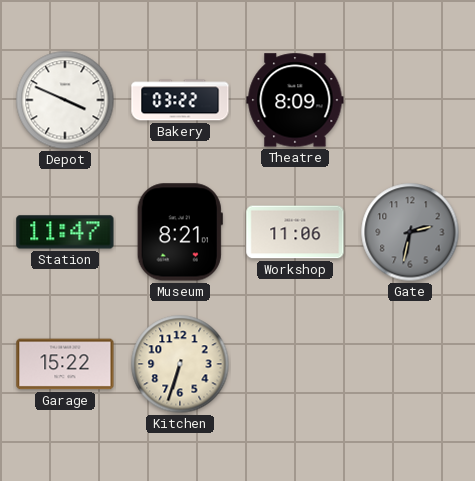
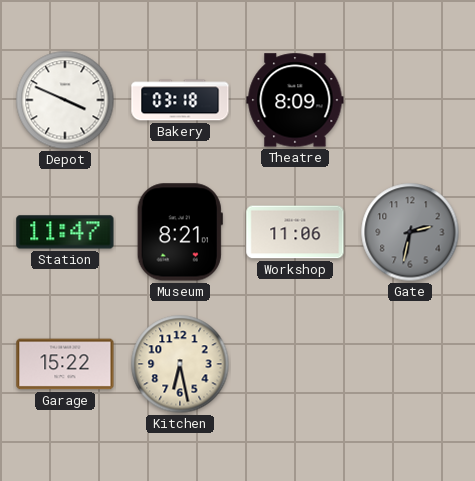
Bakery: 03:22 -> 03:18 (180, 100)
Kitchen: 6:33 -> 6:28 (180, 364)
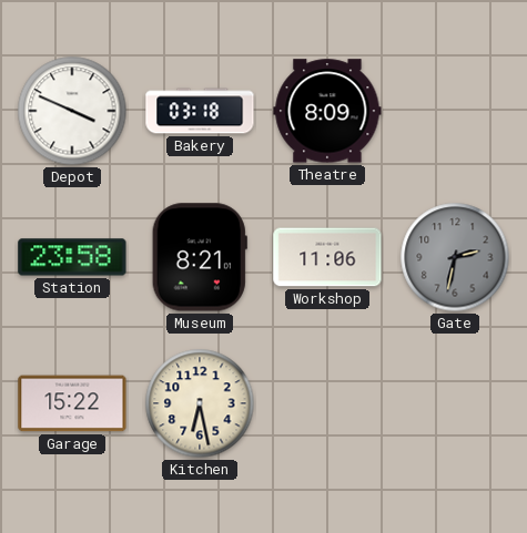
Station: 11:47 -> 23:58 (72, 257)
